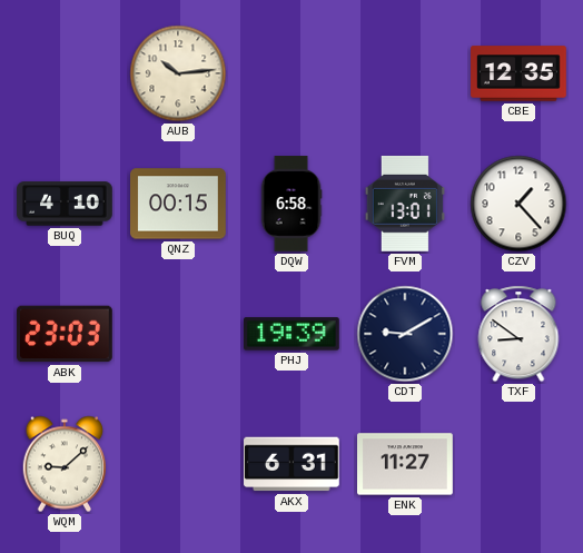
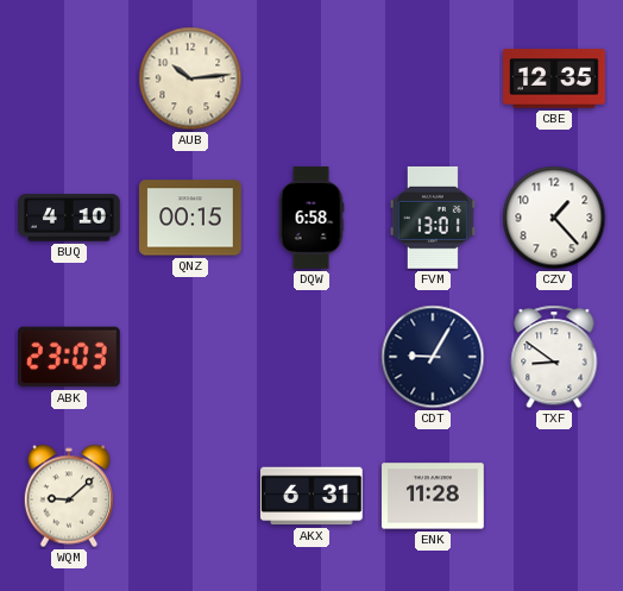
PHJ: 19:39 -> none (293, 334)
CDT: 9:10 -> 9:05 (433, 357)
ENK: 11:27 -> 11:28 (433, 496)
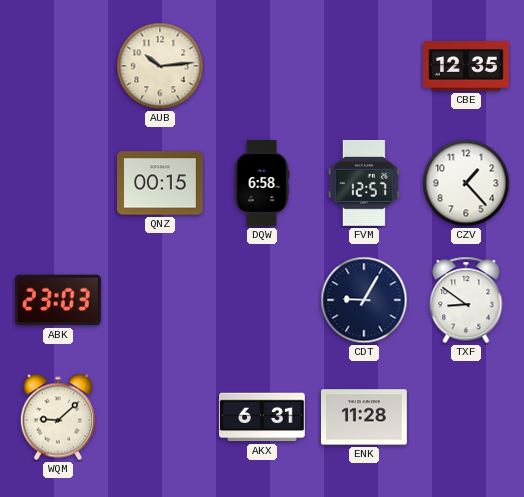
BUQ: 4:10 -> none (69, 218)
FVM: 13:01 -> 12:57 (364, 183)
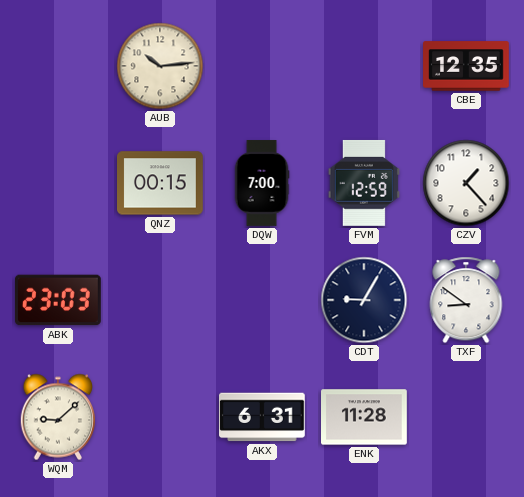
DQW: 6:58 -> 7:00 (262, 183)
FVM: 12:57 -> 12:59 (364, 183)
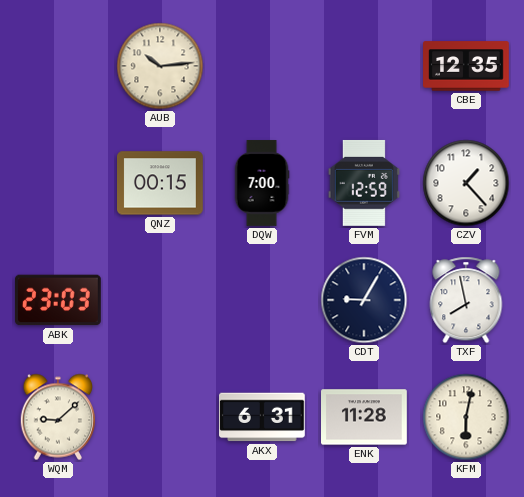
TXF: 8:51 -> 7:58 (466, 300)
KFM: none -> 6:02 (466, 417)
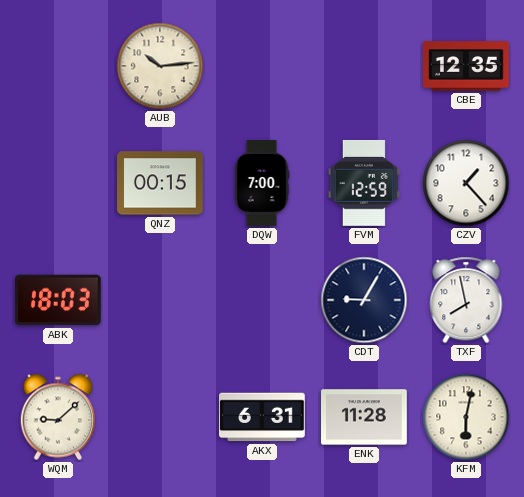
ABK: 23:03 -> 18:03 (59, 300)
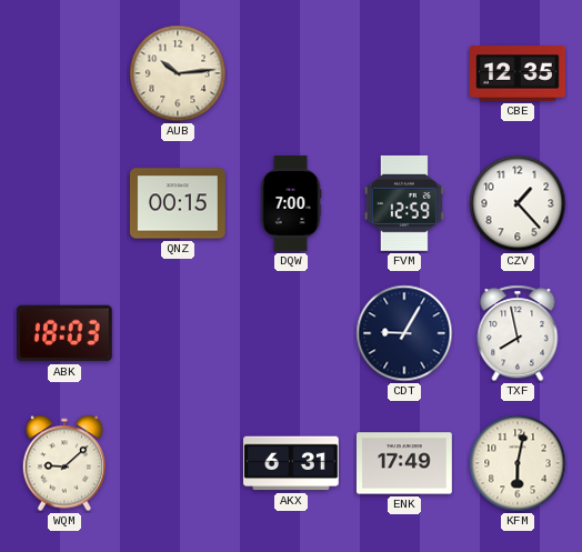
ENK: 11:28 -> 17:49 (404, 463)
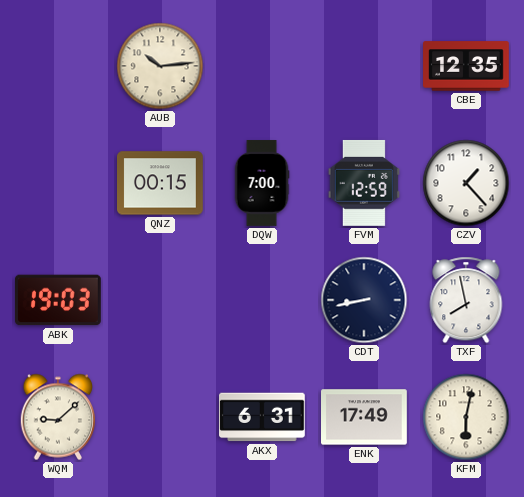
ABK: 18:03 -> 19:03 (59, 300)
CDT: 9:05 -> 8:43 (364, 300)
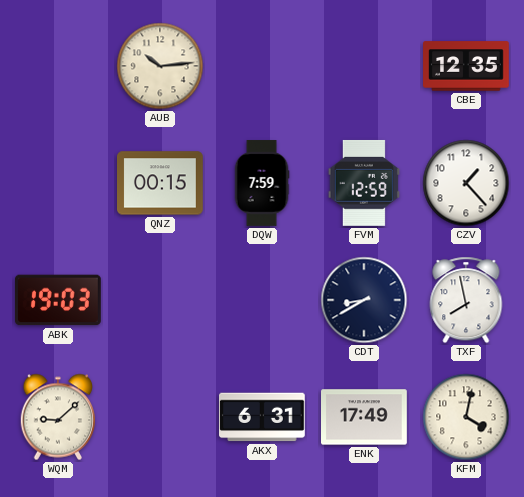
DQW: 7:00 -> 7:59 (262, 183)
CDT: 8:43 -> 8:40 (364, 300)
KFM: 6:02 -> 4:02 (466, 417)
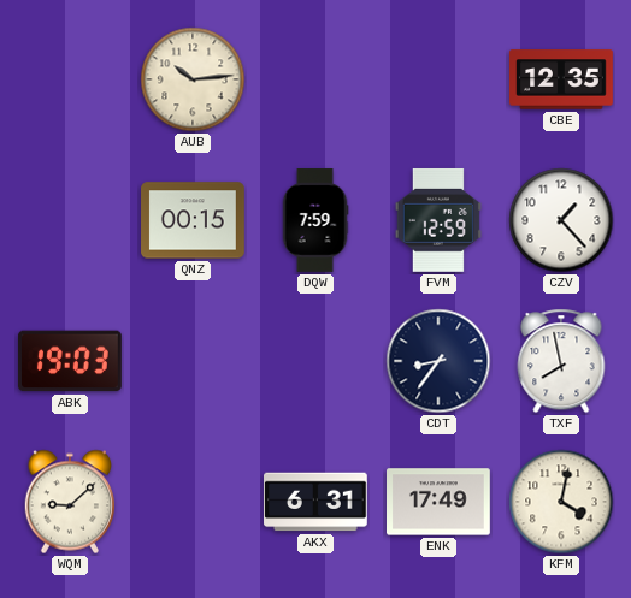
CDT: 8:40 -> 8:36 (438, 361)
